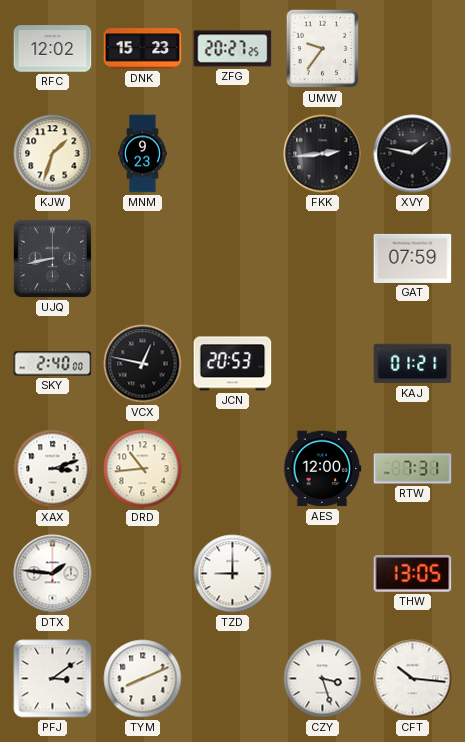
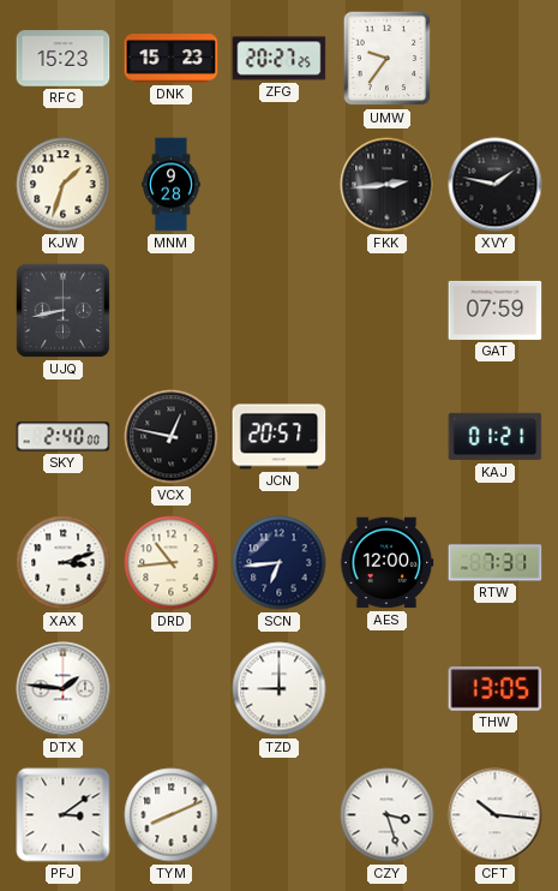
RFC: 12:02 -> 15:23 (64, 59)
MNM: 9:23 -> 9:28 (172, 185)
JCN: 20:53 -> 20:57 (280, 437)
SCN: none -> 6:44 (280, 563)
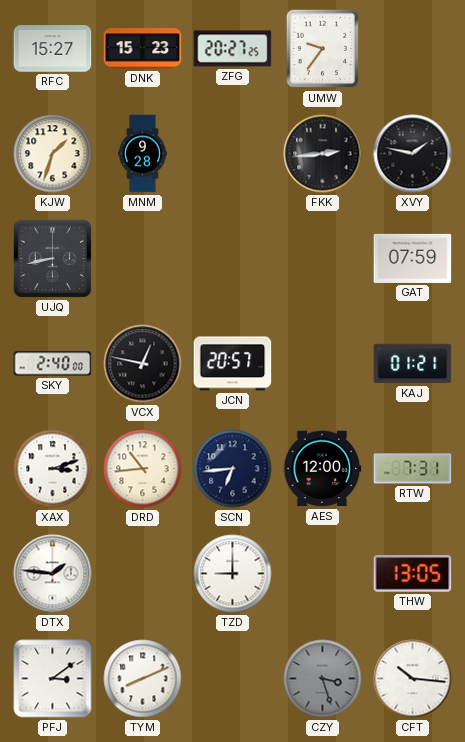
RFC: 15:23 -> 15:27 (53, 49)
CZY dial: white -> grey (323, 679)
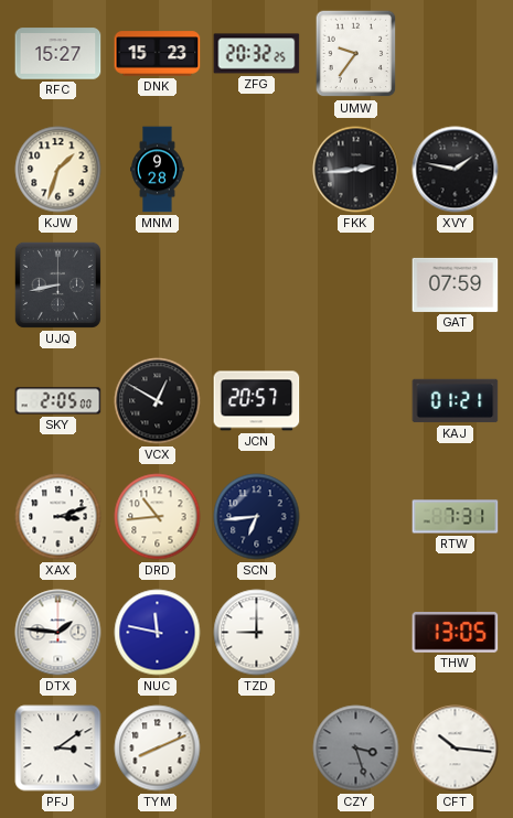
ZFG: 20:27 -> 20:32 (257, 54)
SKY: 2:40 -> 2:05 (58, 401)
VCX: 12:47 -> 12:50 (158, 401)
AES: 12:00 -> none (322, 469)
NUC: none -> 11:47 (158, 633)
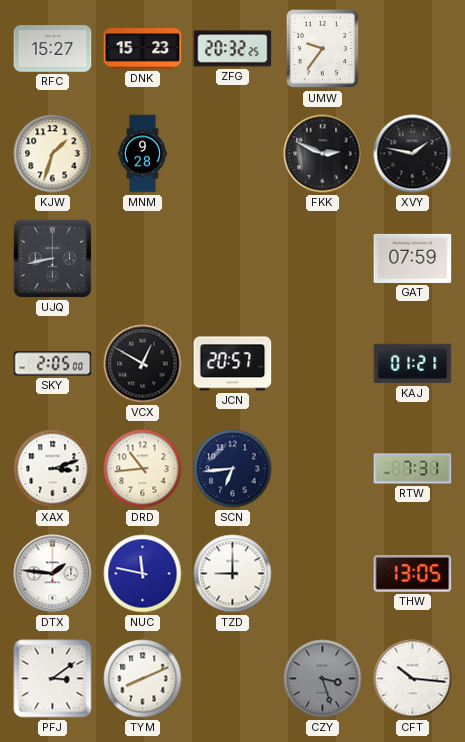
FKK: 2:44 -> 2:49 (323, 154)
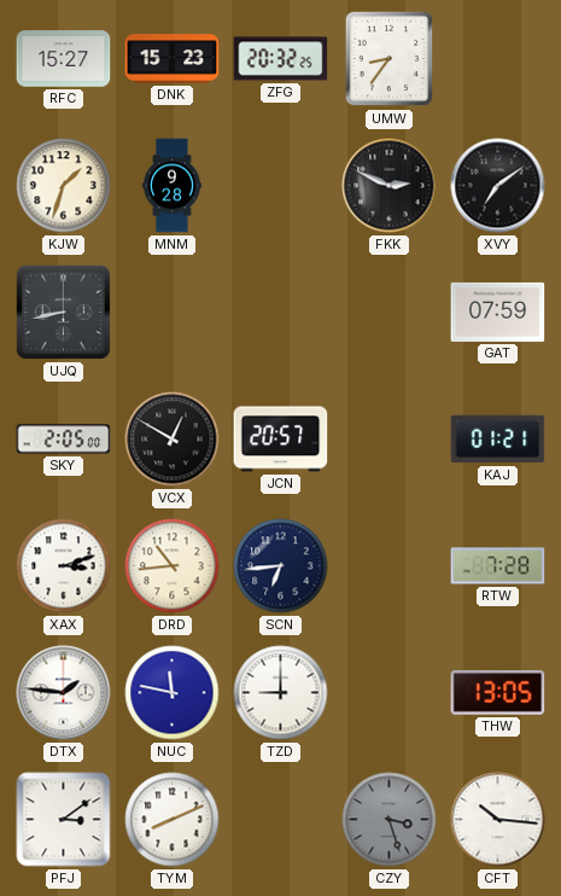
UMW: 9:36 -> 8:36 (390, 59)
XVY: 1:47 -> 7:09 (498, 186)
RTW: 7:31 -> 7:28 (498, 566)
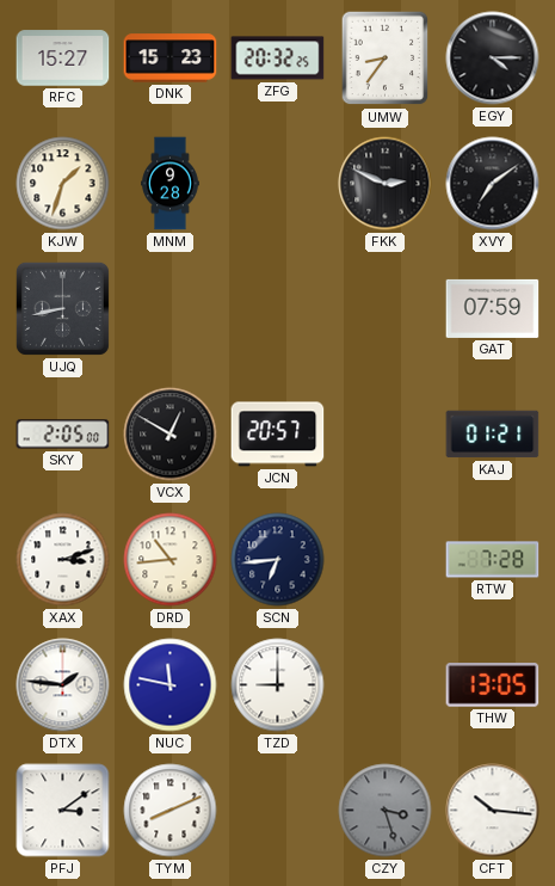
EGY: none -> 4:15 (493, 59)
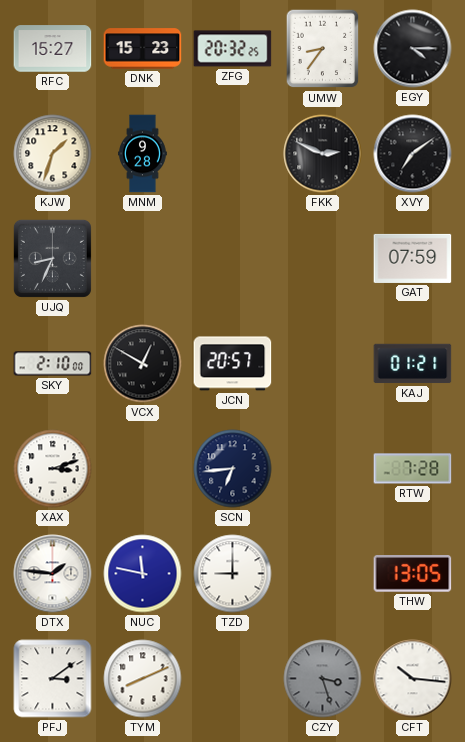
UJQ: 8:43 -> 8:34 (52, 258)
SKY: 2:05 -> 2:10 (53, 364)
DRD: 10:44 -> none (171, 560)
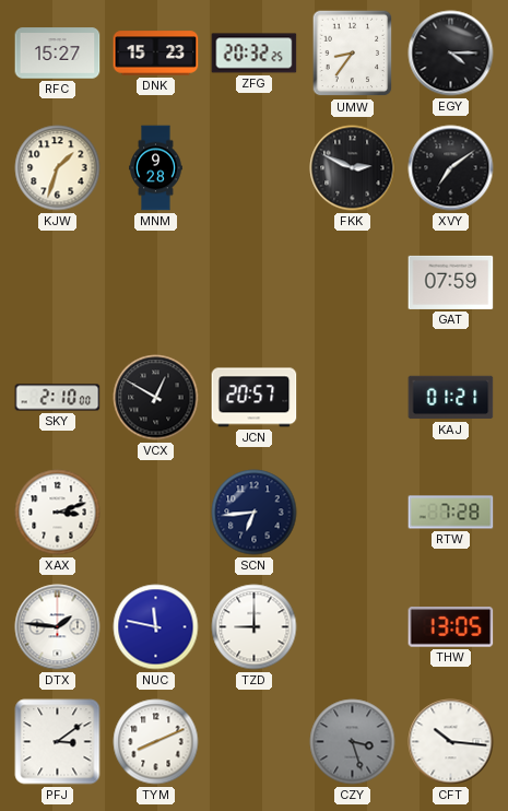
UJQ: 8:34 -> none (52, 258)
